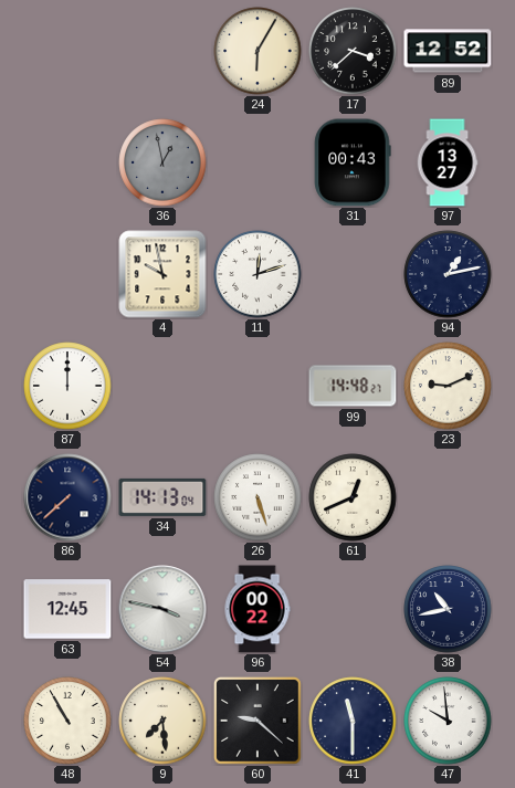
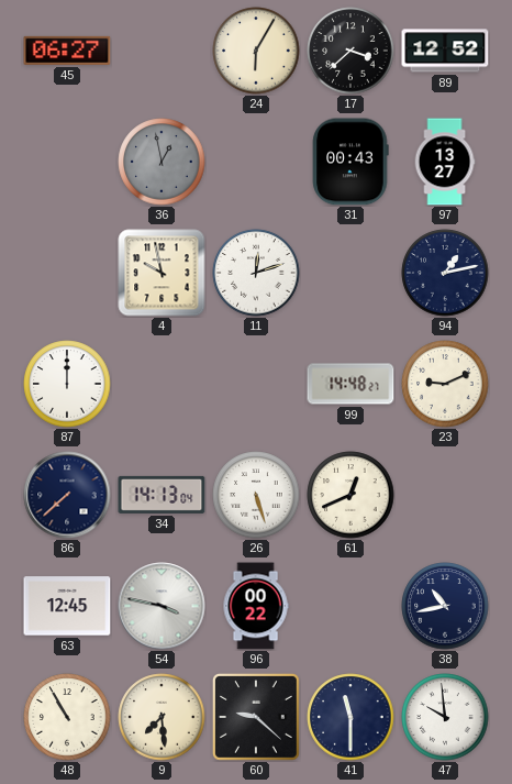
45: none -> 06:27 (67, 51)
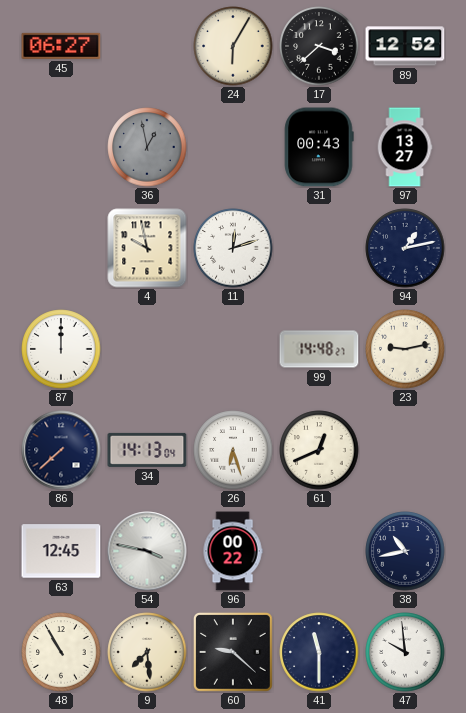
23: 9:11 -> 9:13 (405, 349)
26: 5:27 -> 6:27 (233, 450)
